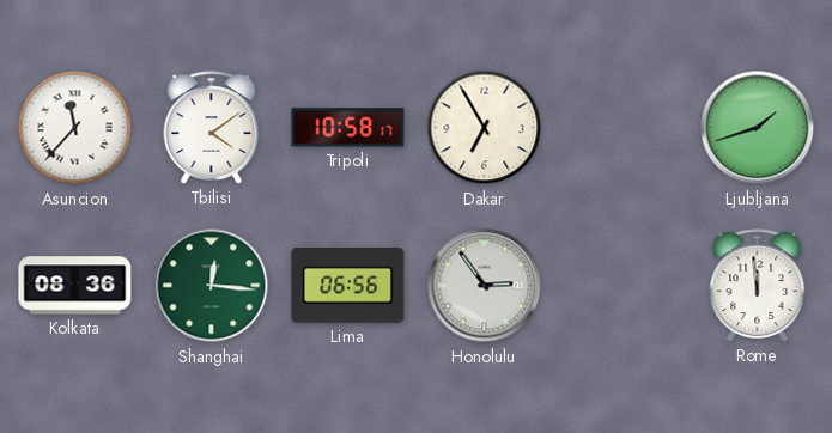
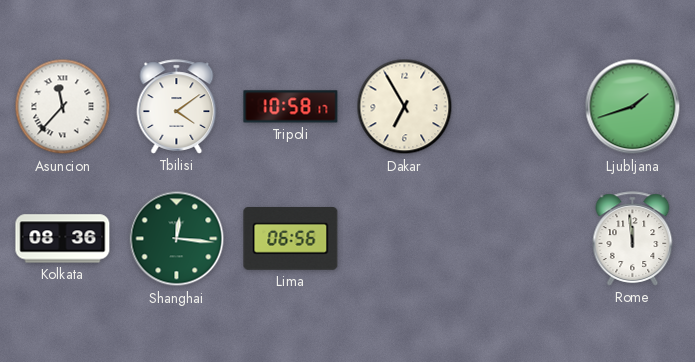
Honolulu: 2:54 -> none (485, 286)
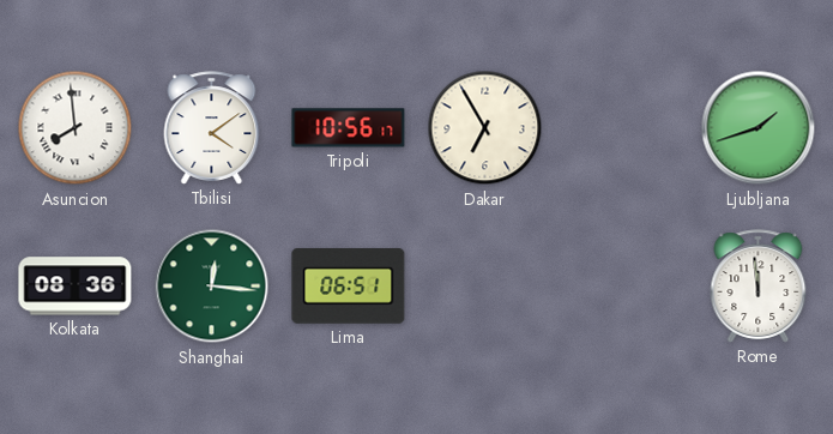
Asuncion: 11:37 -> 7:59 (76, 128)
Tripoli: 10:58 -> 10:56 (349, 128)
Lima: 06:56 -> 06:51 (349, 287)
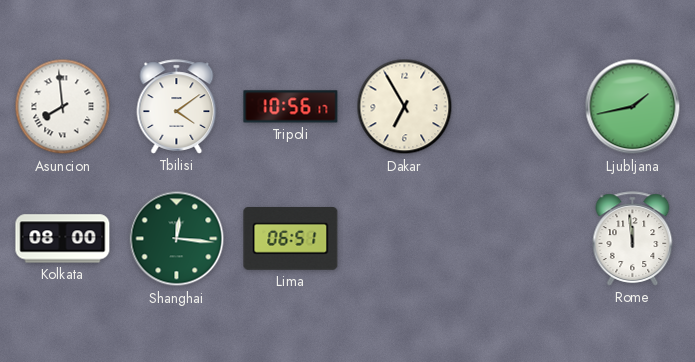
Ljubljana: 1:42 -> 1:43 (633, 107)
Kolkata: 08:36 -> 08:00 (63, 239)
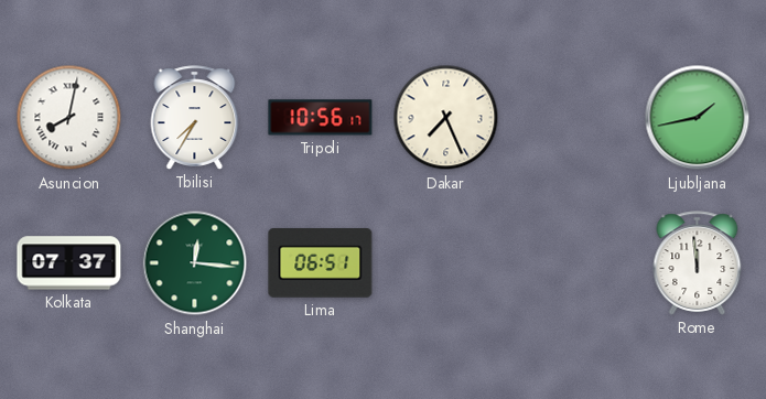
Asuncion: 7:59 -> 8:02 (69, 118)
Tbilisi: 4:09 -> 7:35 (195, 118)
Dakar: 6:55 -> 7:26 (446, 118)
Kolkata: 08:00 -> 07:37 (69, 263)
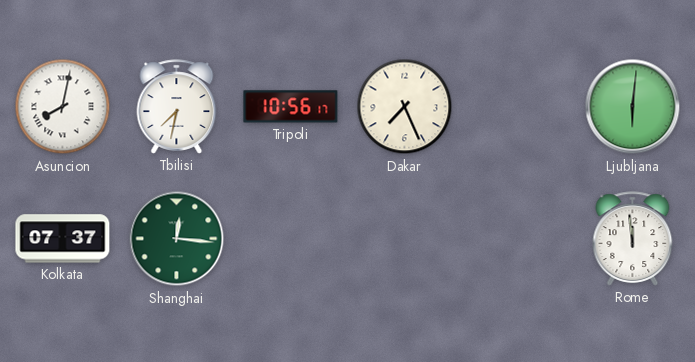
Tbilisi: 7:35 -> 7:32 (177, 107)
Ljubljana: 1:43 -> 6:01 (633, 107)
Lima: 06:51 -> none (321, 263)
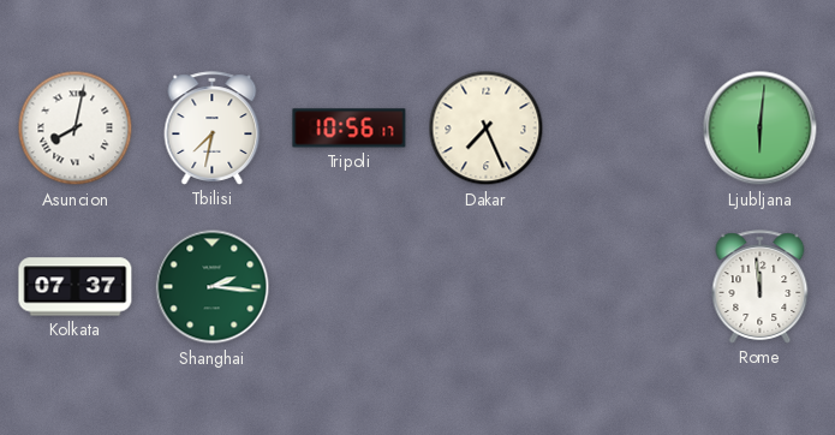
Shanghai: 12:16 -> 2:16 (213, 287)
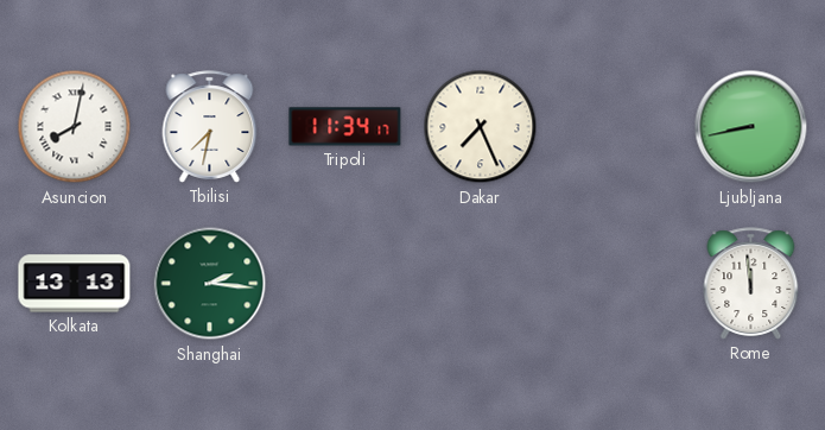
Tripoli: 10:56 -> 11:34 (345, 127)
Ljubljana: 6:01 -> 8:43 (751, 127)
Kolkata: 07:37 -> 13:13 (75, 284)
